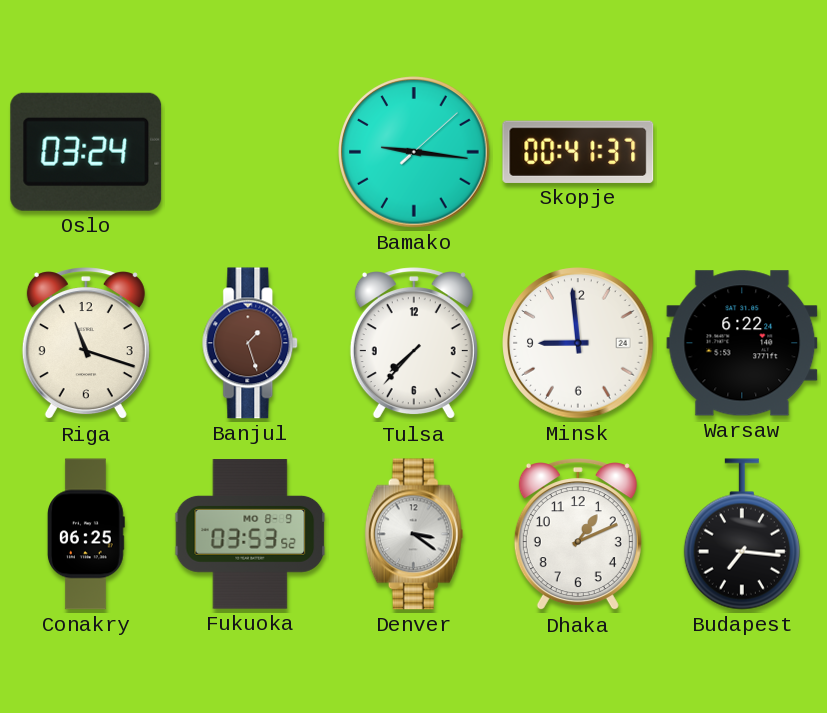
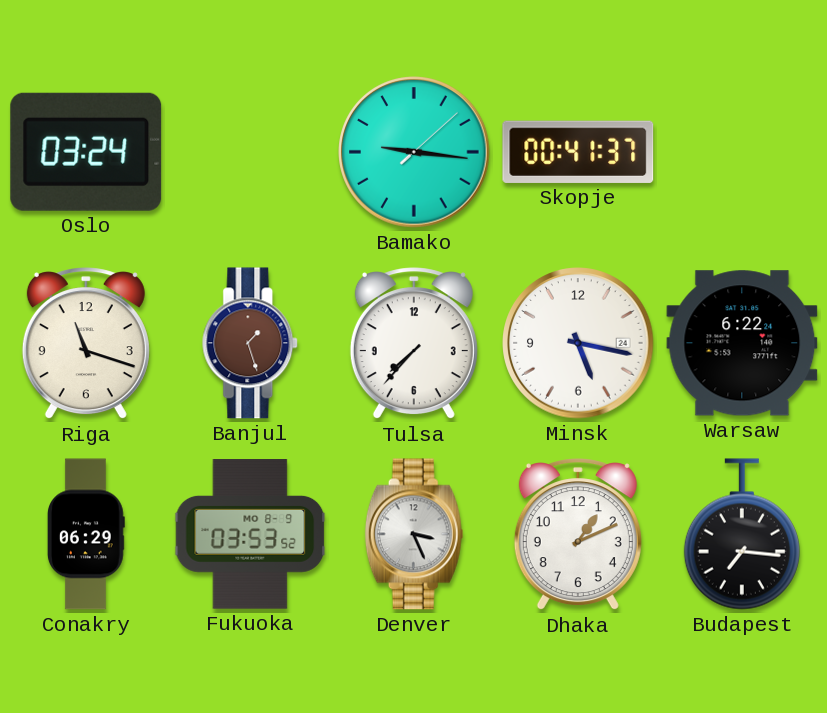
Minsk: 8:59 -> 5:17 (578, 343)
Conakry: 06:25 -> 06:29 (86, 534)
Denver: 3:21 -> 3:26 (414, 534)
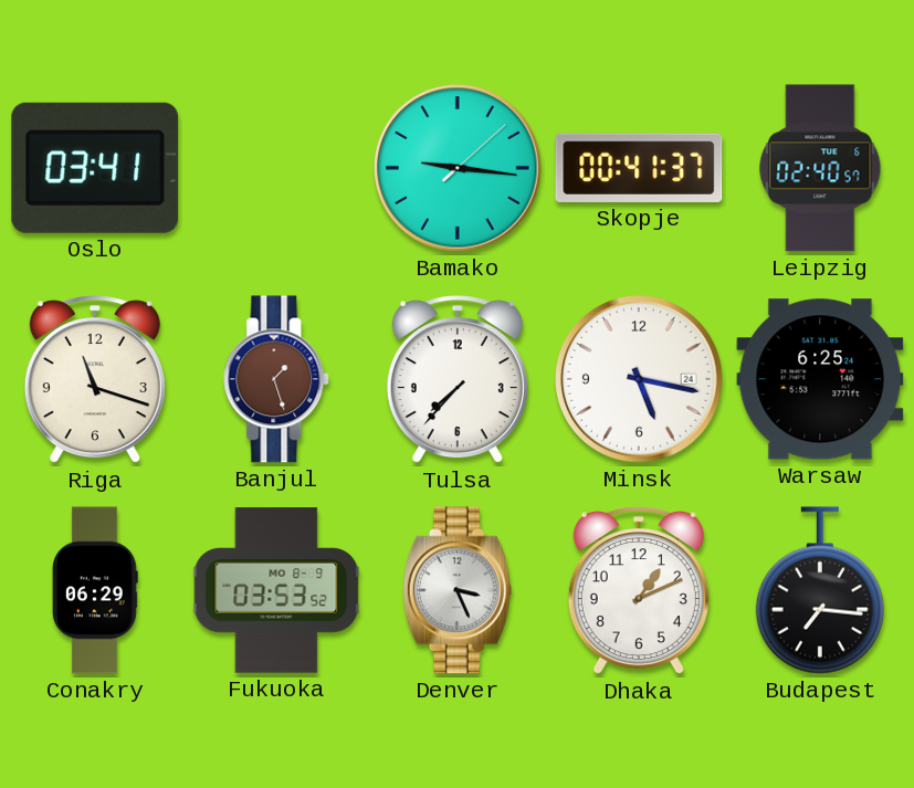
Oslo: 03:24 -> 03:41 (95, 168)
Leipzig: none -> 02:40 (820, 168)
Warsaw: 6:22 -> 6:25 (820, 379)
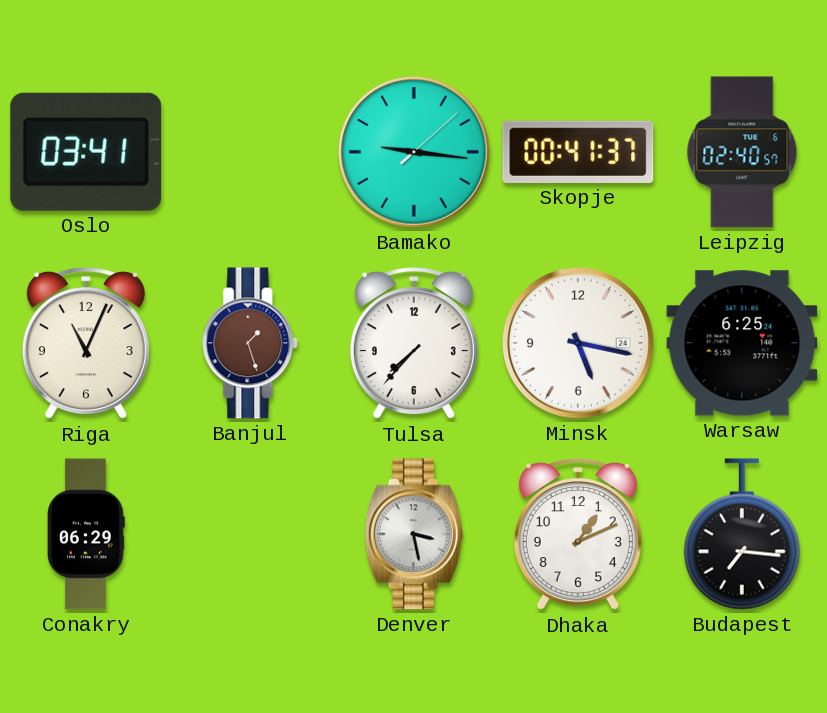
Riga: 11:18 -> 11:04 (86, 344)
Fukuoka: 03:53 -> none (276, 590)
Denver: 3:26 -> 3:28 (414, 534)
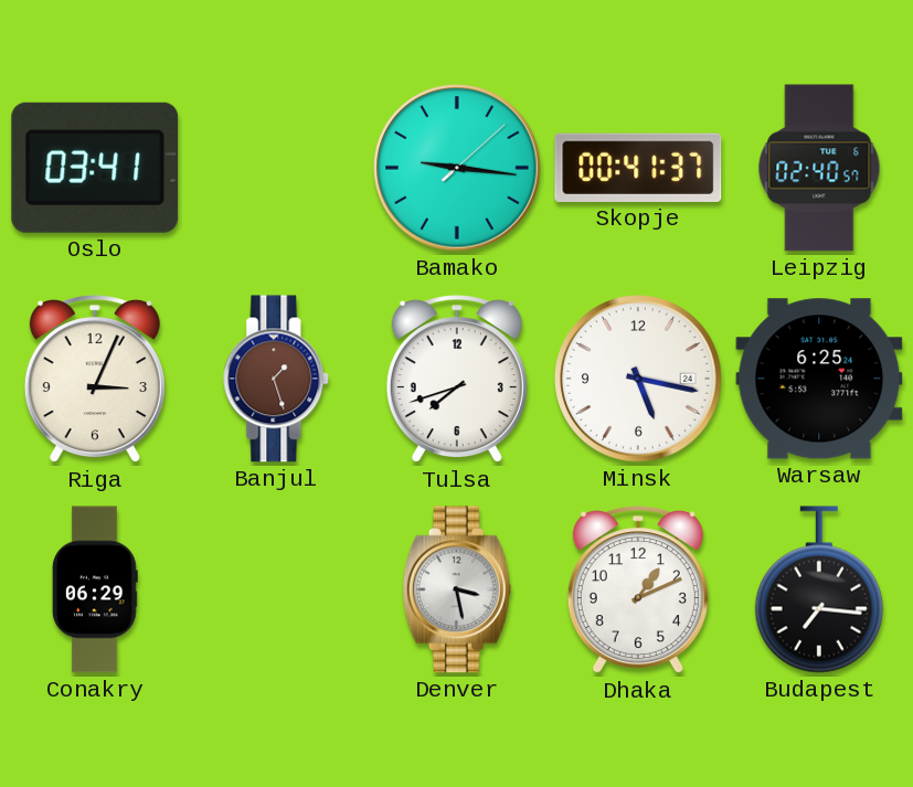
Riga: 11:04 -> 3:04 (95, 380)
Tulsa: 7:37 -> 7:42 (457, 380)
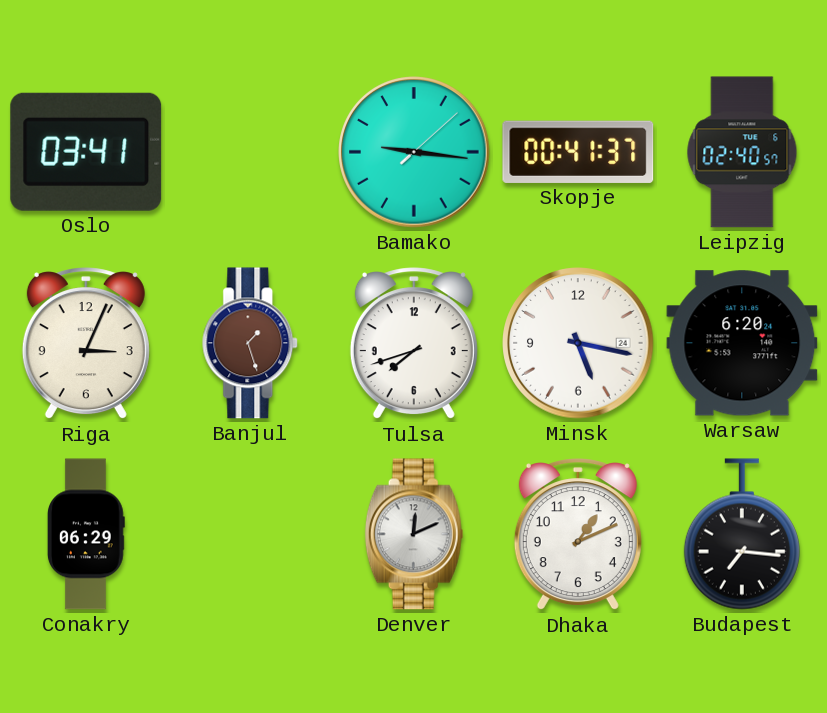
Warsaw: 6:25 -> 6:20 (742, 343)
Denver: 3:28 -> 12:11 (414, 534)
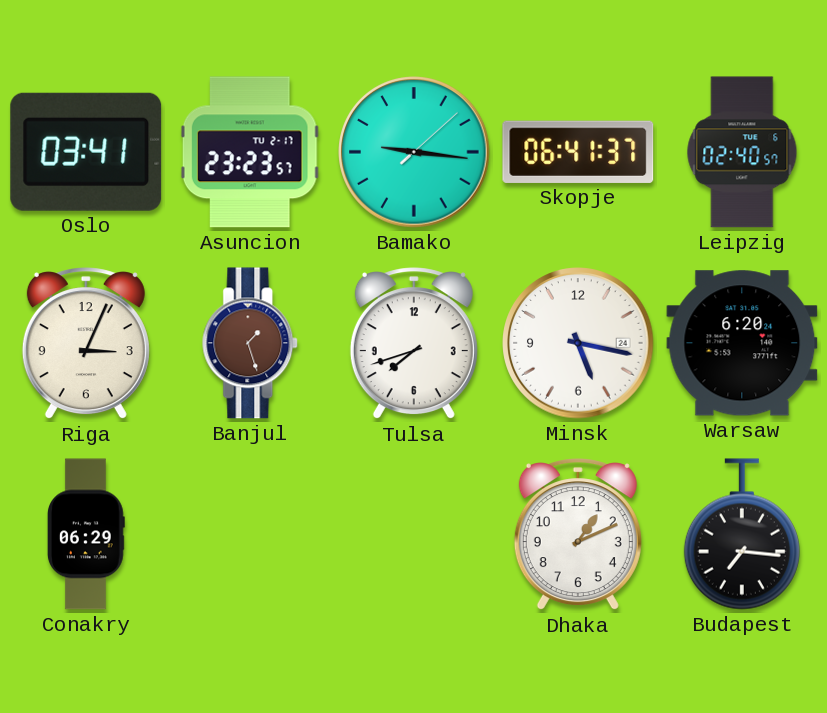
Asuncion: none -> 23:23 (250, 152)
Skopje: 00:41 -> 06:41 (578, 152)
Denver: 12:11 -> none (414, 534)
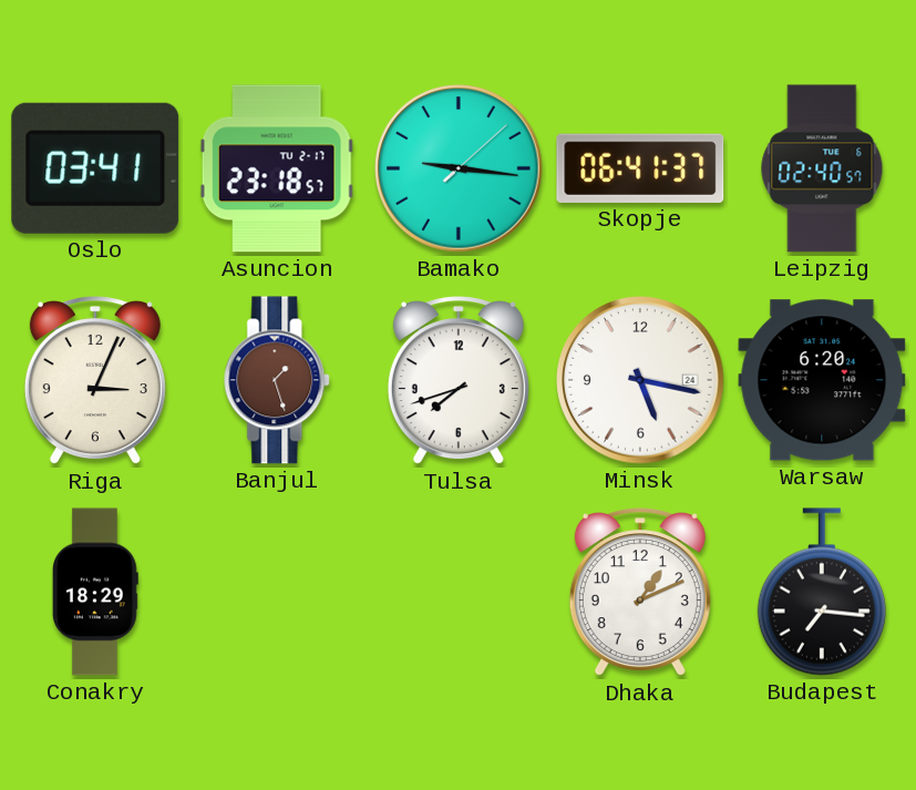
Asuncion: 23:23 -> 23:18 (277, 168)
Conakry: 06:29 -> 18:29 (95, 592)
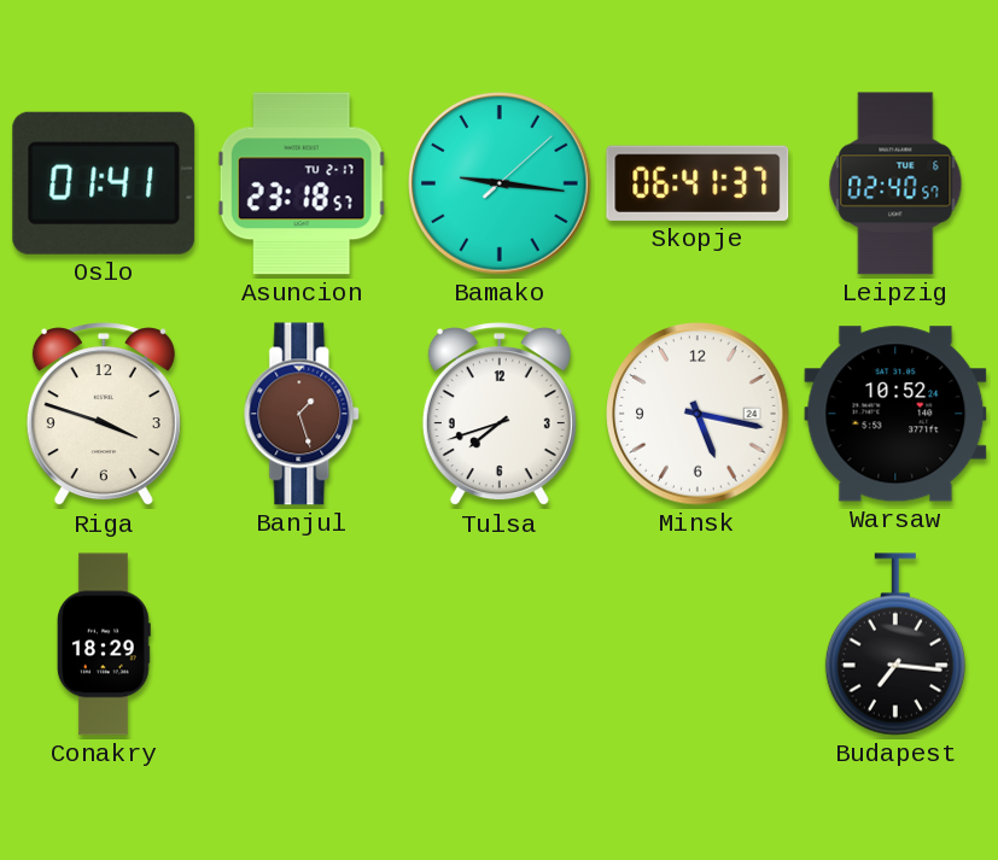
Oslo: 03:41 -> 01:41 (104, 183)
Riga: 3:04 -> 3:48 (104, 415)
Warsaw: 6:20 -> 10:52 (895, 414)
Dhaka: 1:11 -> none (640, 593)
